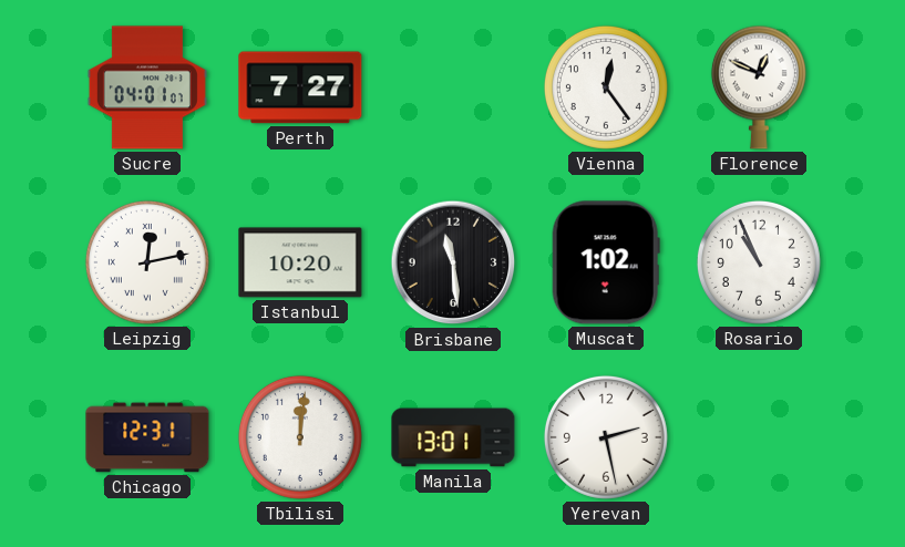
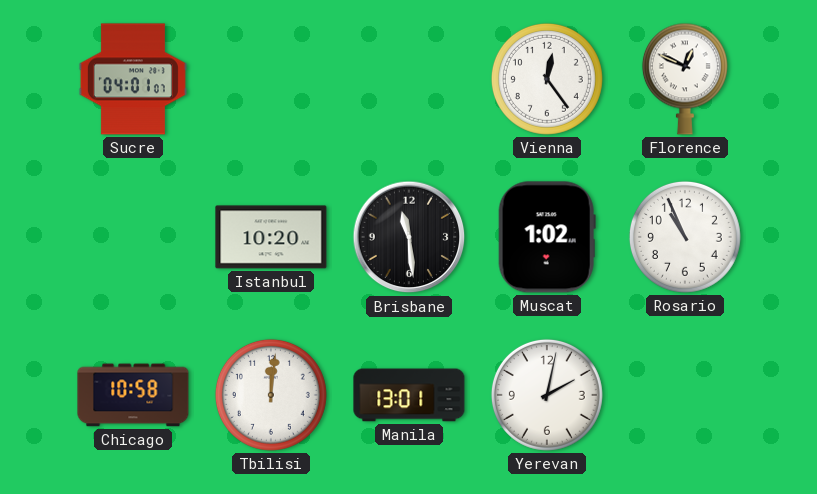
Perth: 7:27 -> none (300, 87)
Leipzig: 12:13 -> none (147, 262)
Chicago: 12:31 -> 10:58 (133, 395)
Yerevan: 2:28 -> 2:02 (547, 395)
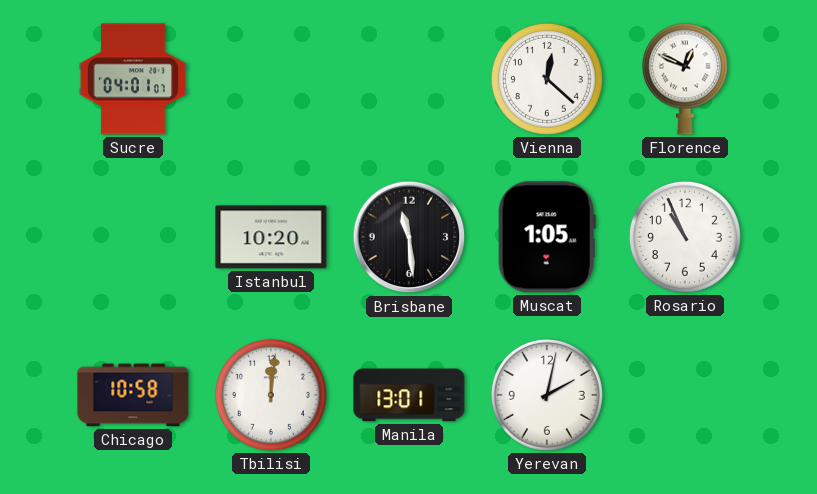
Vienna: 12:24 -> 12:22 (547, 79)
Muscat: 1:02 -> 1:05 (547, 237)
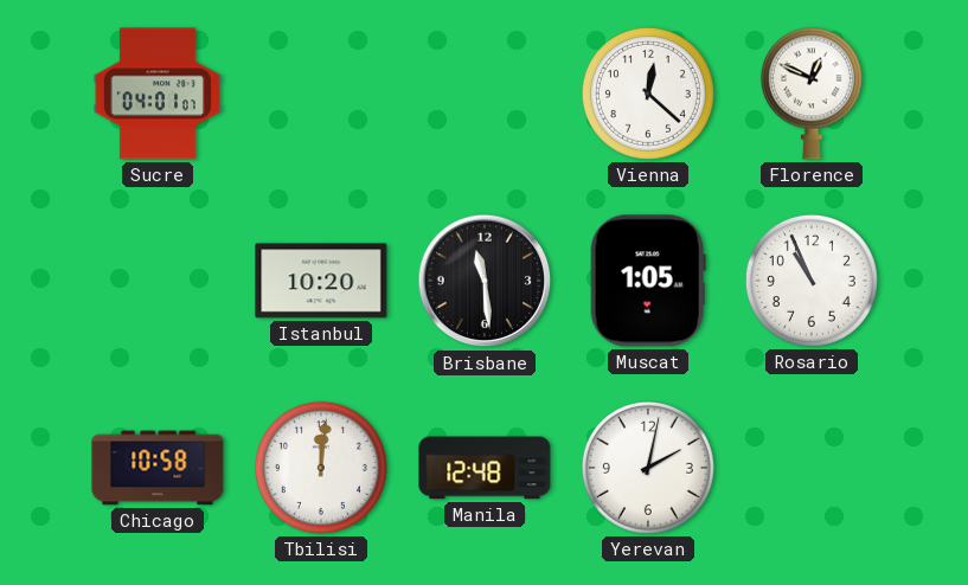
Manila: 13:01 -> 12:48 (485, 468)
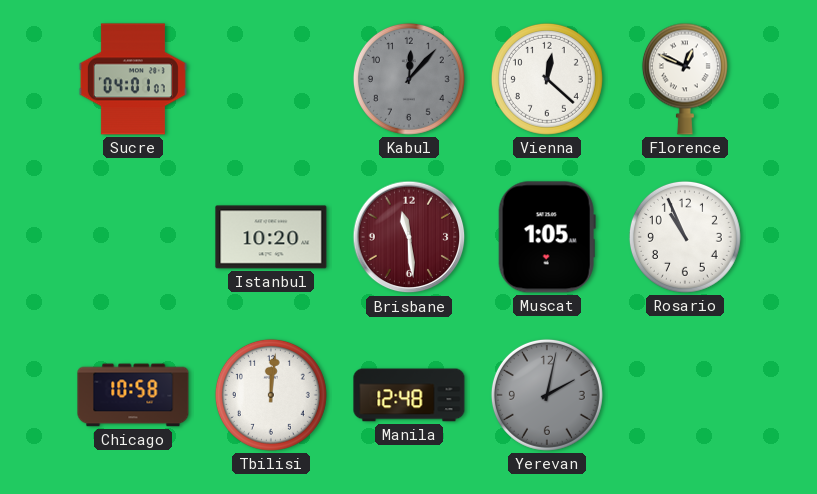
Kabul: none -> 12:07 (409, 79)
Brisbane dial: black -> burgundy (409, 237)
Yerevan dial: white -> grey (547, 395)
